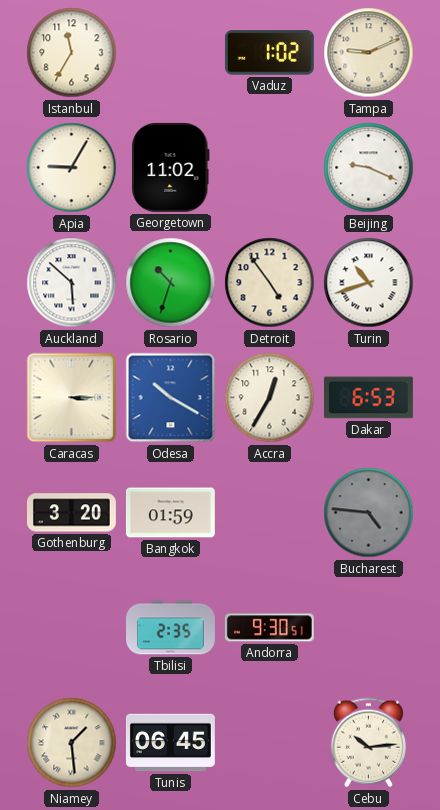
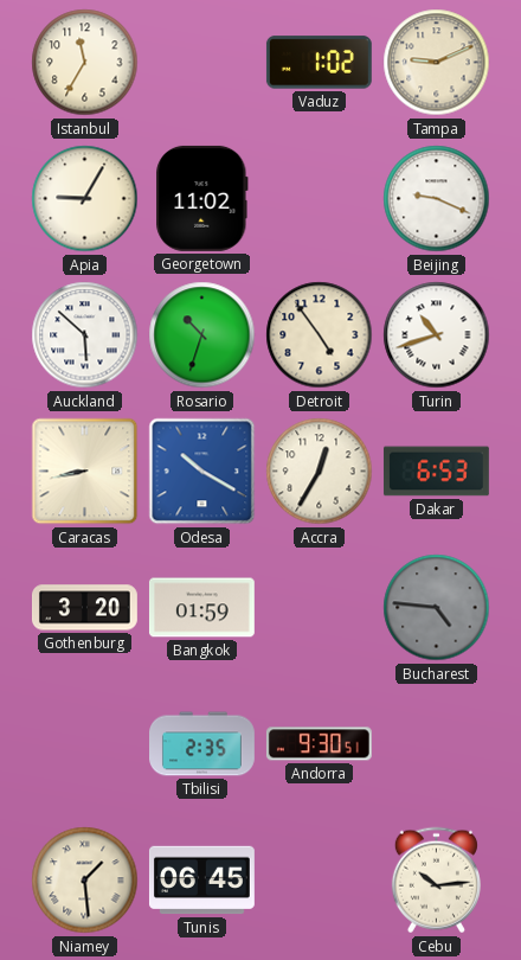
Caracas: 3:15 -> 8:43 (85, 472)
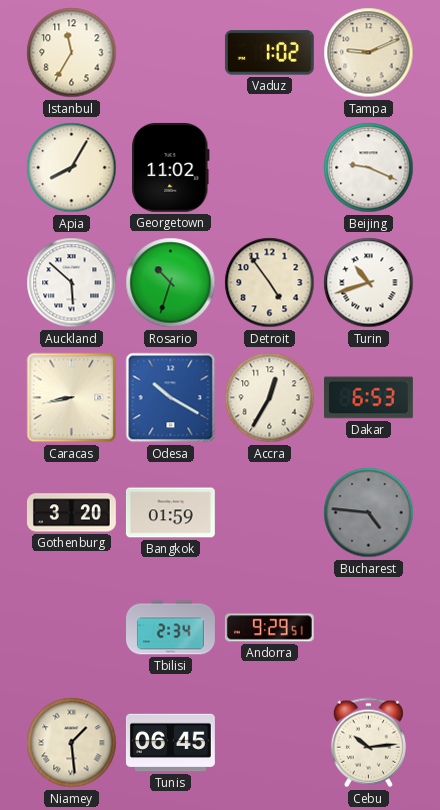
Apia: 9:05 -> 8:05 (72, 168)
Tbilisi: 2:35 -> 2:34 (171, 628)
Andorra: 9:30 -> 9:29 (269, 628)
